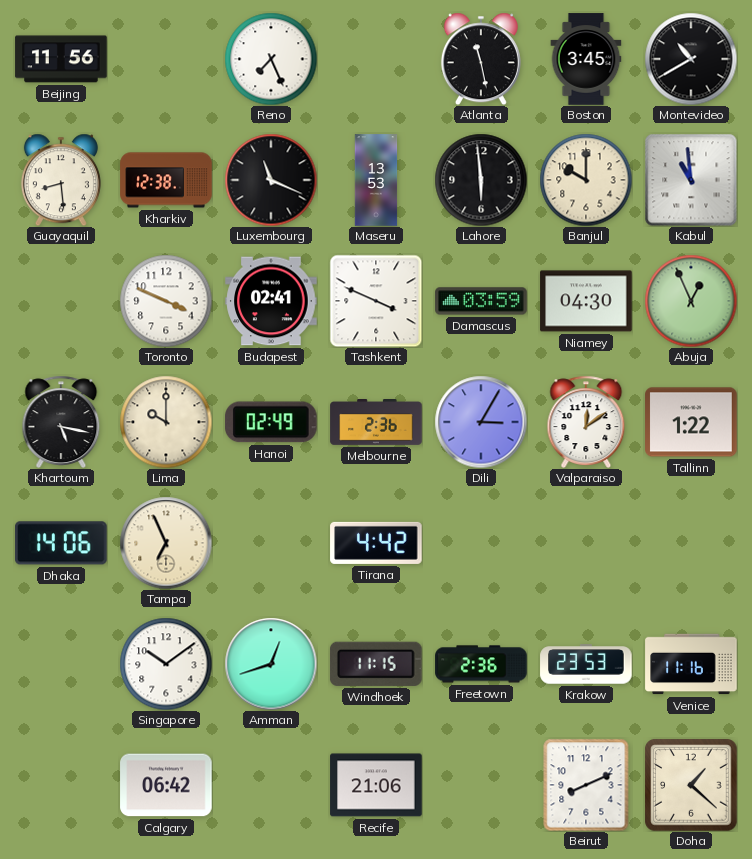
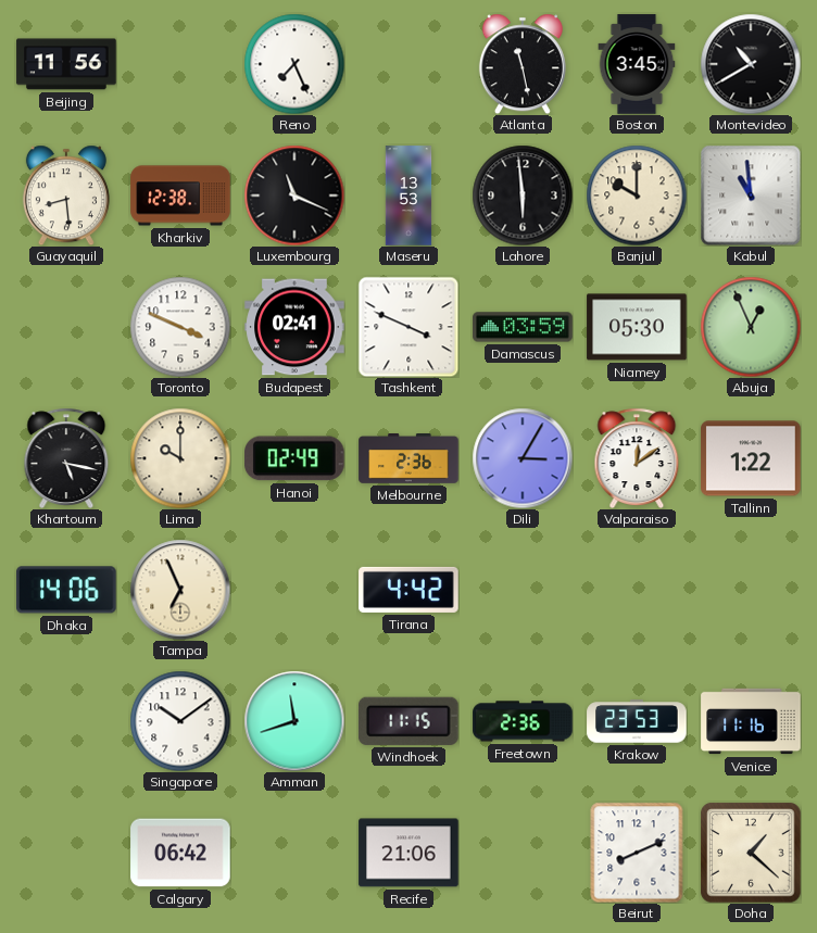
Niamey: 04:30 -> 05:30 (637, 327)
Amman: 12:42 -> 11:42 (294, 721)
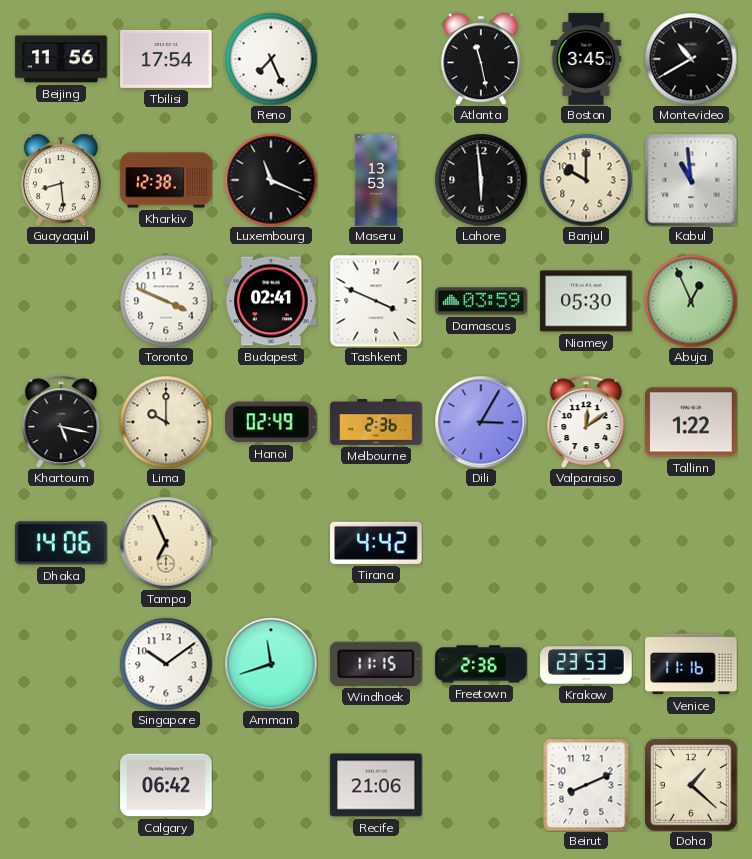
Tbilisi: none -> 17:54 (166, 59)
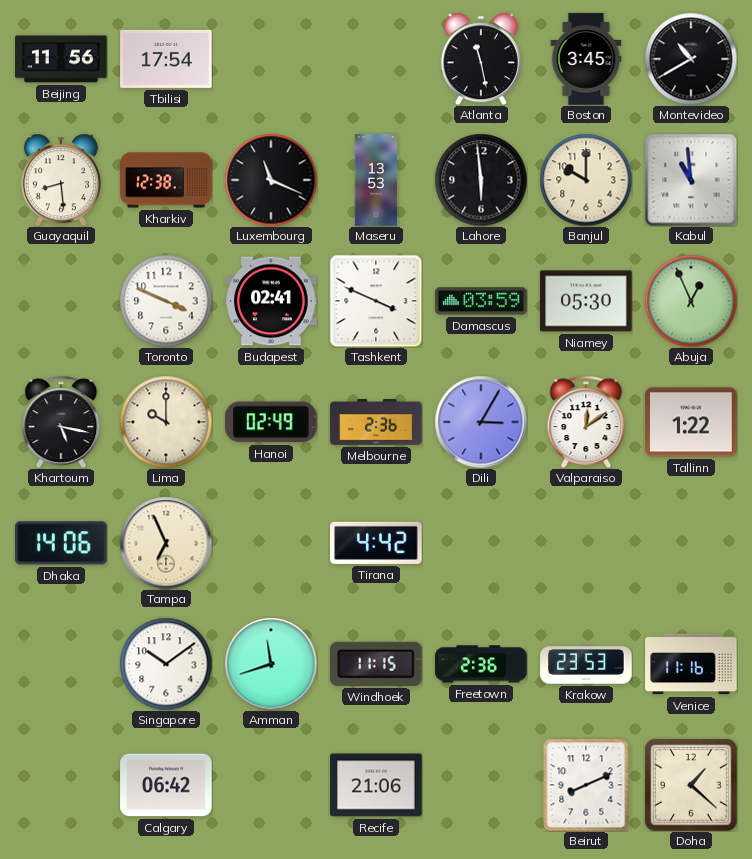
Reno: 7:26 -> none (271, 59)
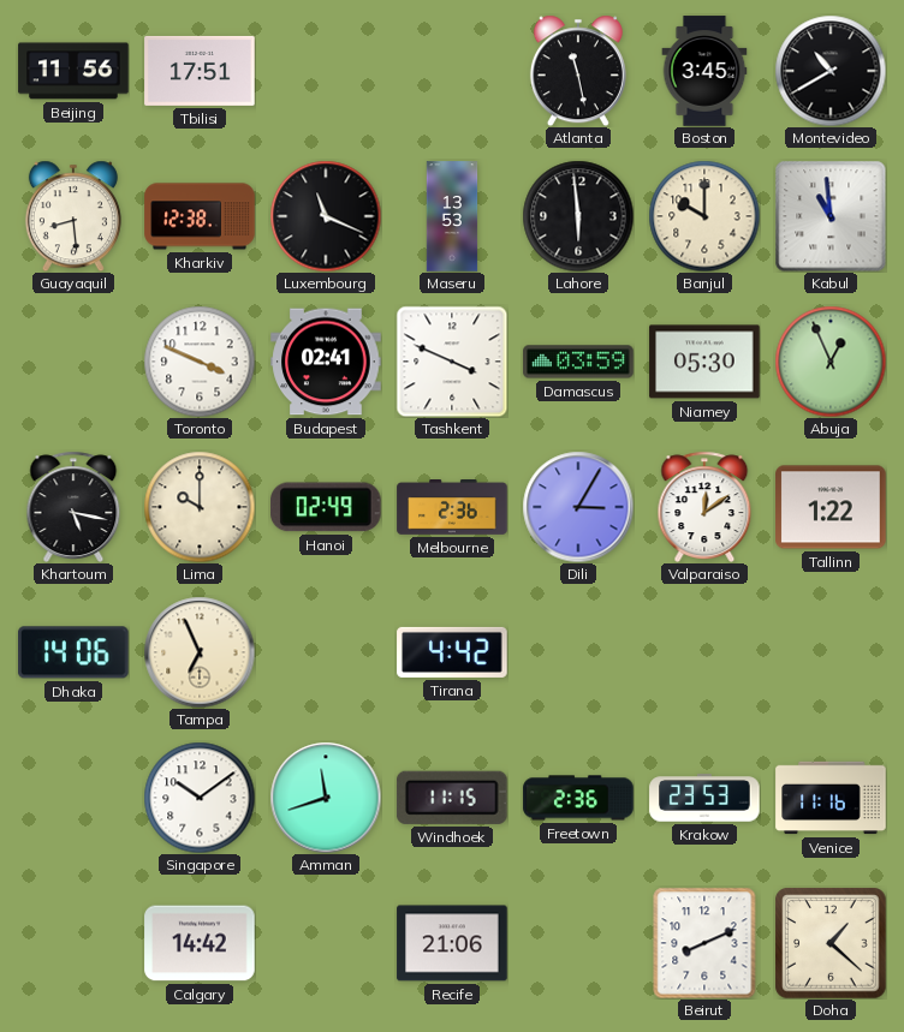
Tbilisi: 17:54 -> 17:51 (200, 71)
Calgary: 06:42 -> 14:42 (200, 943)
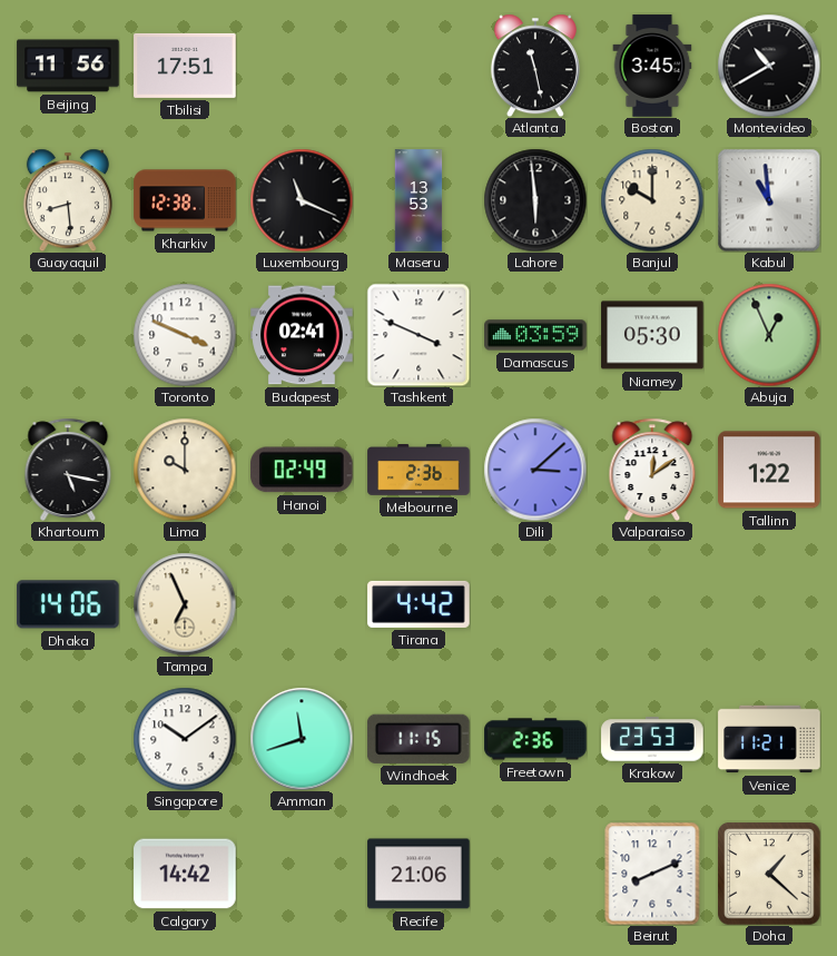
Dili: 3:05 -> 3:08 (535, 470)
Venice: 11:16 -> 11:21 (769, 739)
